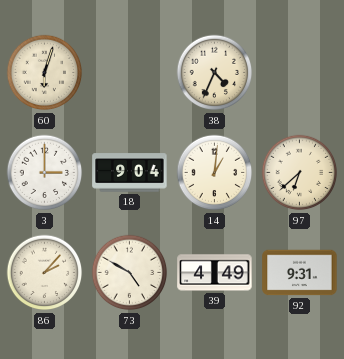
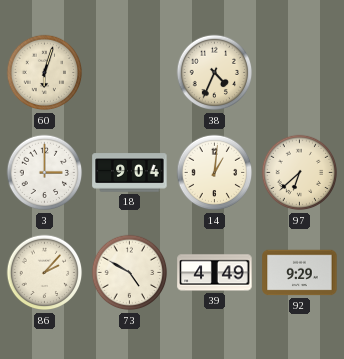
92: 9:31 -> 9:29 (300, 273)
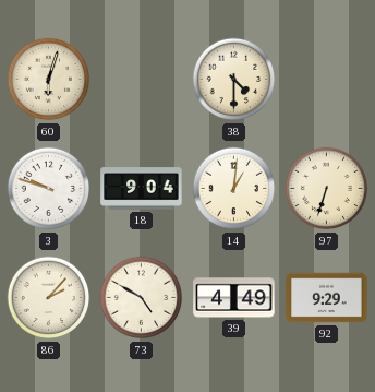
38: 4:34 -> 4:30 (234, 80)
3: 3:00 -> 9:48 (49, 189)
97: 6:38 -> 6:33 (327, 189)
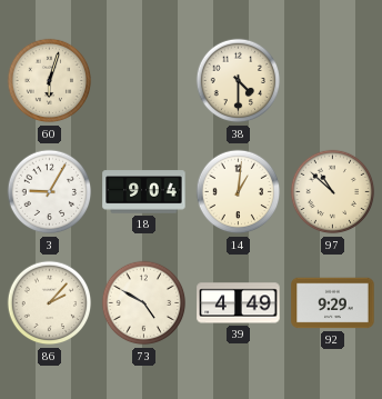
3: 9:48 -> 9:05 (50, 192)
97: 6:33 -> 10:52 (333, 192)
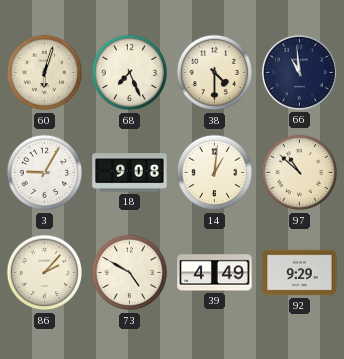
68: none -> 7:26 (130, 73)
66: none -> 10:59 (299, 72)
18: 9:04 -> 9:08 (130, 173)
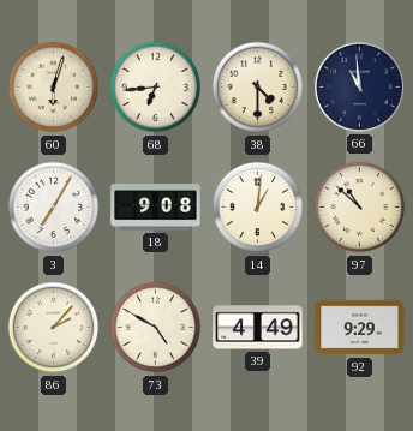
68: 7:26 -> 6:44 (156, 88)
3: 9:05 -> 7:05 (54, 208)
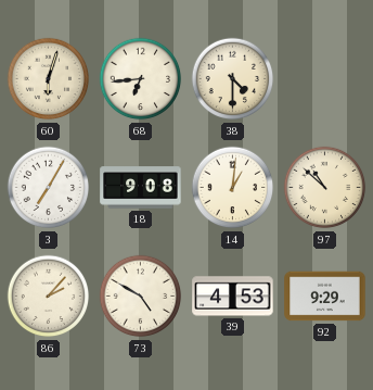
66: 10:59 -> none (359, 86)
39: 4:49 -> 4:53 (233, 297)
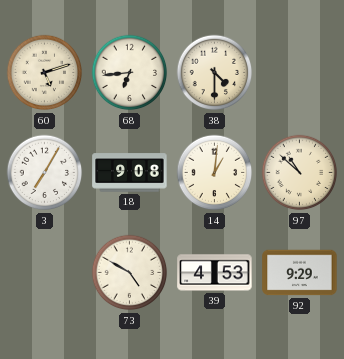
60: 6:03 -> 5:12 (45, 73)
86: 2:07 -> none (49, 297)
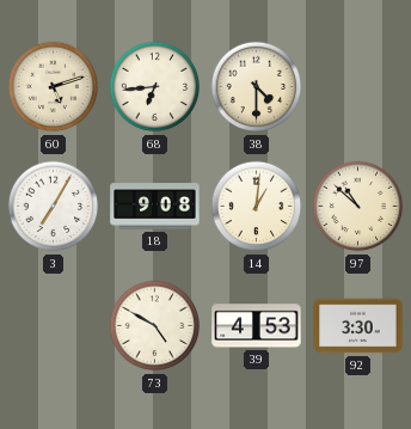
92: 9:29 -> 3:30 (358, 326)
